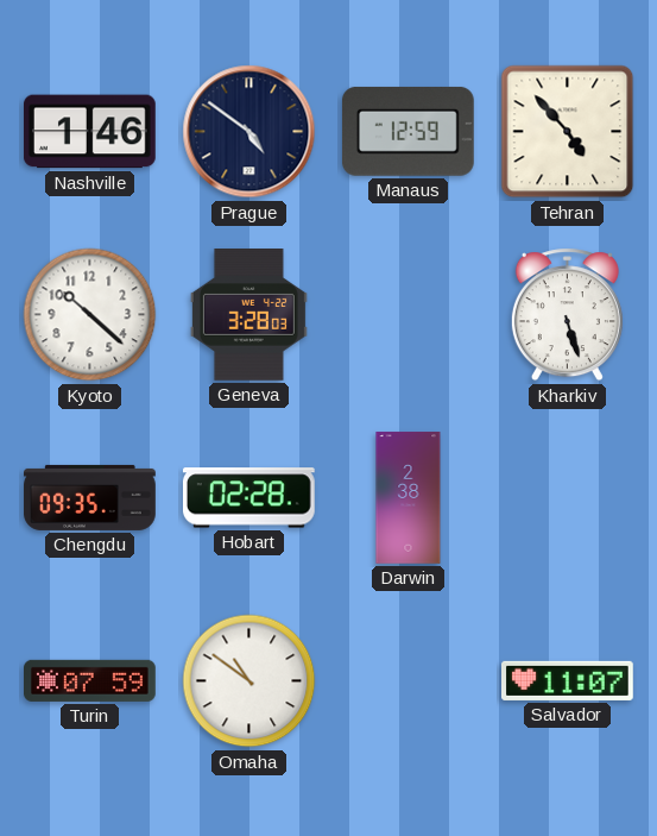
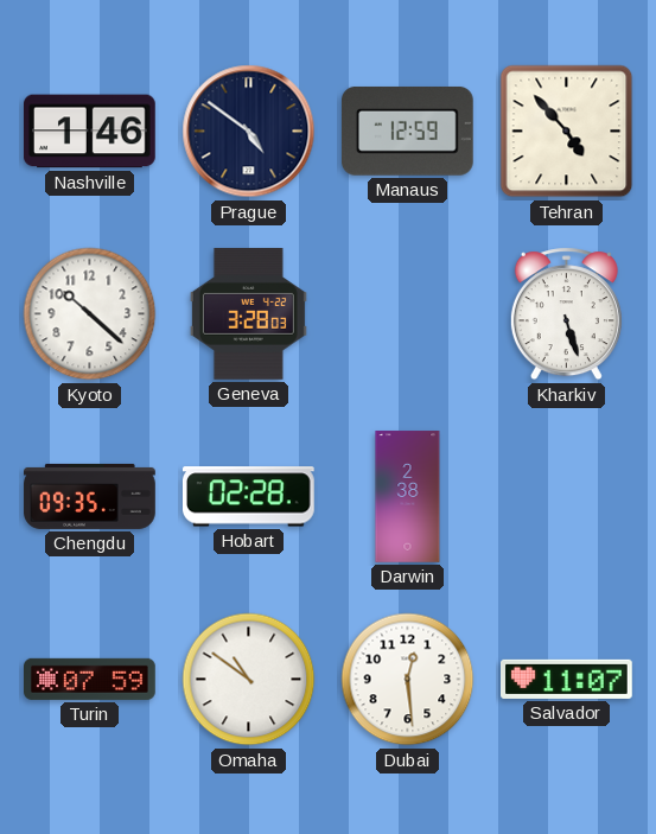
Dubai: none -> 12:29 (408, 680)
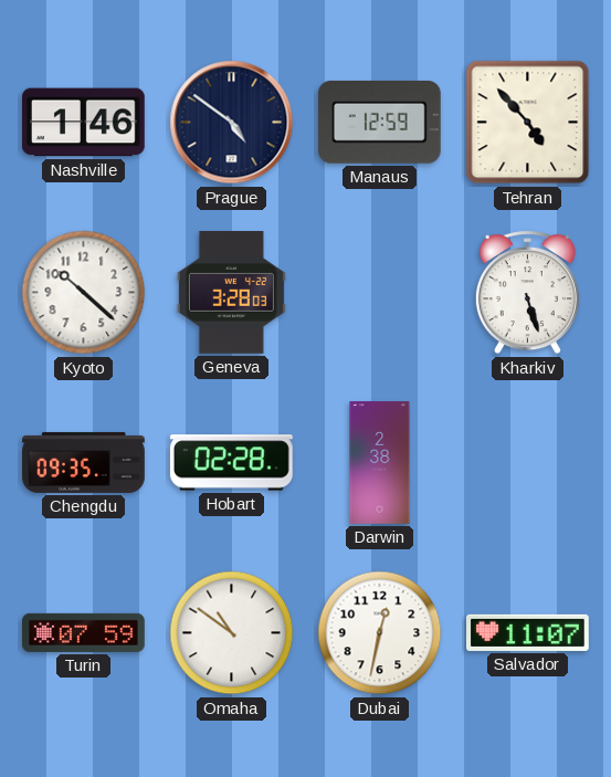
Dubai: 12:29 -> 12:32 (380, 633)
